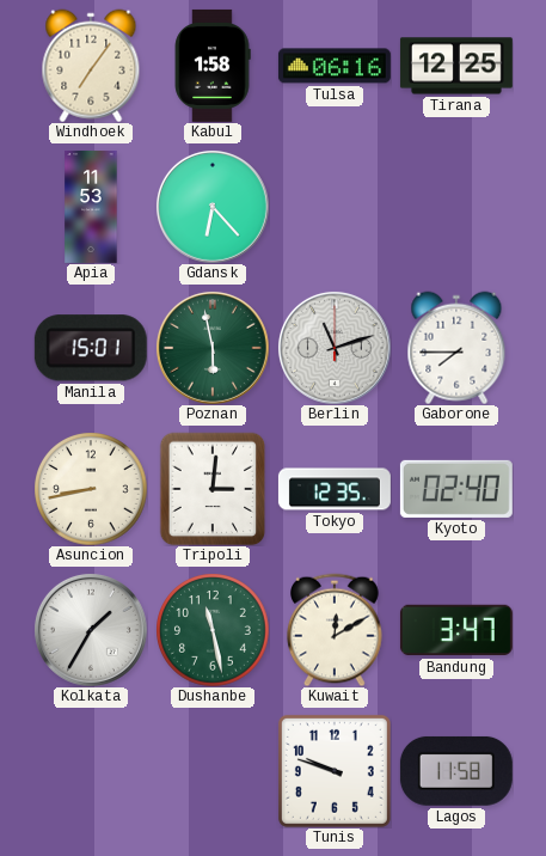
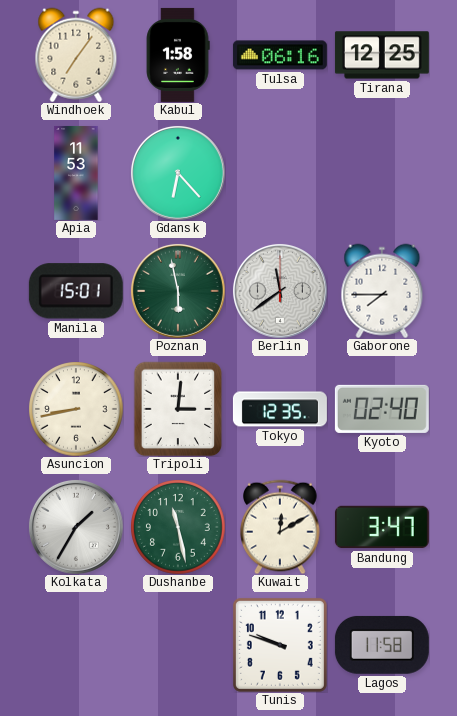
Berlin: 11:12 -> 11:39 (280, 291)
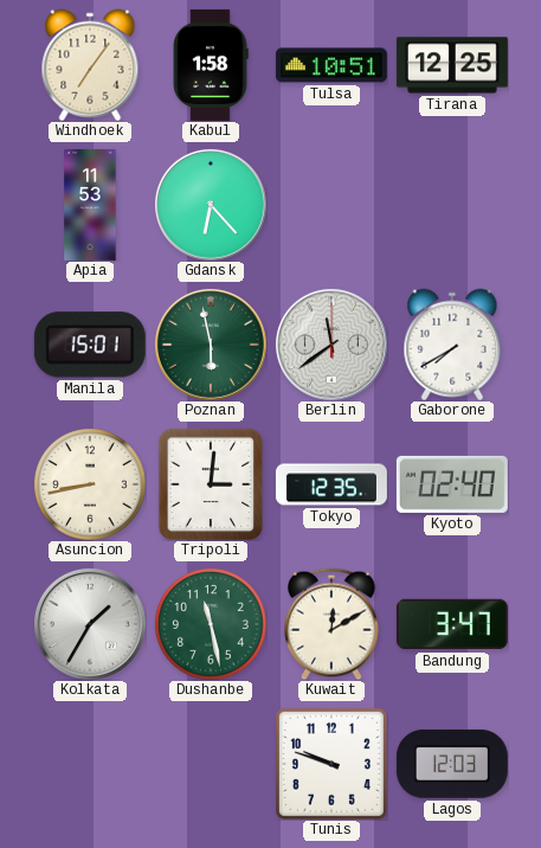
Tulsa: 06:16 -> 10:51 (331, 65)
Gaborone: 7:45 -> 7:40 (452, 345)
Lagos: 11:58 -> 12:03 (452, 764)
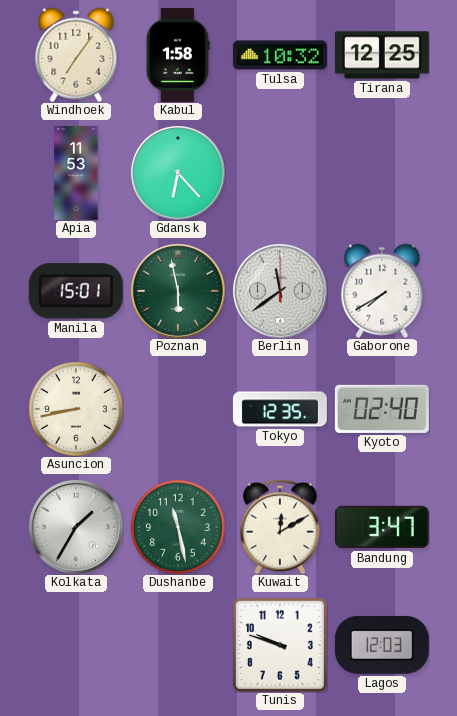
Tulsa: 10:51 -> 10:32 (280, 55)
Tripoli: 3:01 -> none (211, 484)
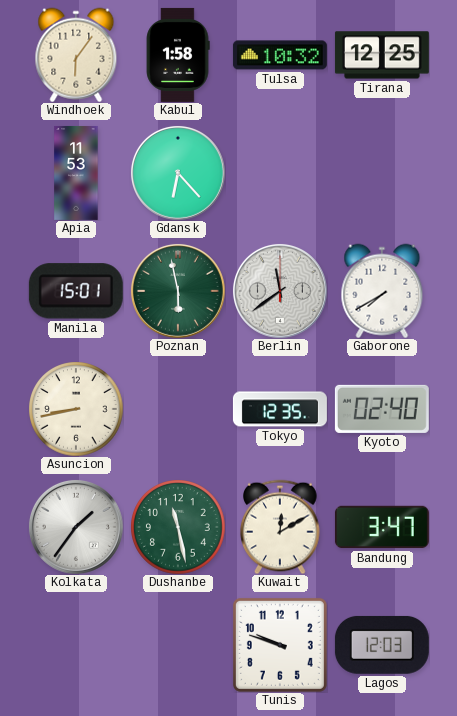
Windhoek: 7:06 -> 6:06 (76, 55)
Kolkata: 1:35 -> 1:36 (76, 527)
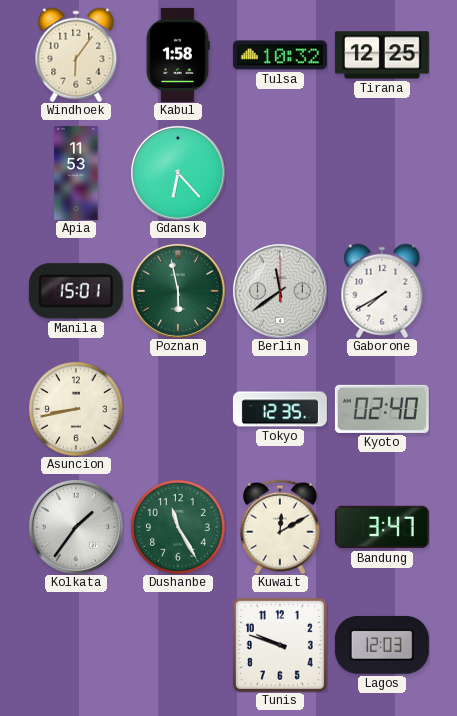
Dushanbe: 11:28 -> 11:25 (178, 527)
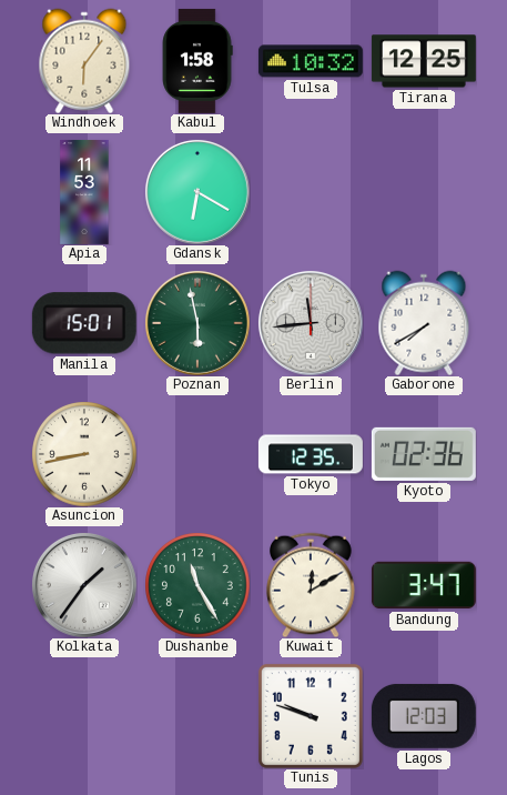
Gdansk: 6:23 -> 6:20 (197, 192)
Berlin: 11:39 -> 11:44 (311, 323)
Kyoto: 02:40 -> 02:36 (424, 454)
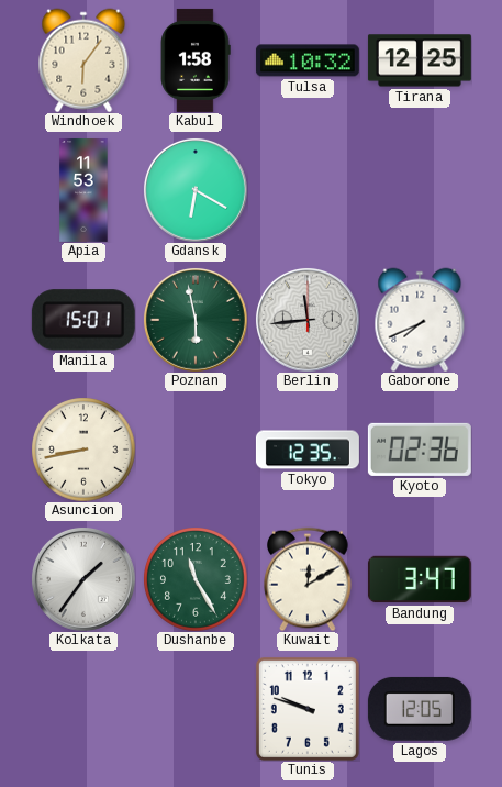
Gaborone: 7:40 -> 7:41 (420, 320)
Lagos: 12:03 -> 12:05 (420, 709)
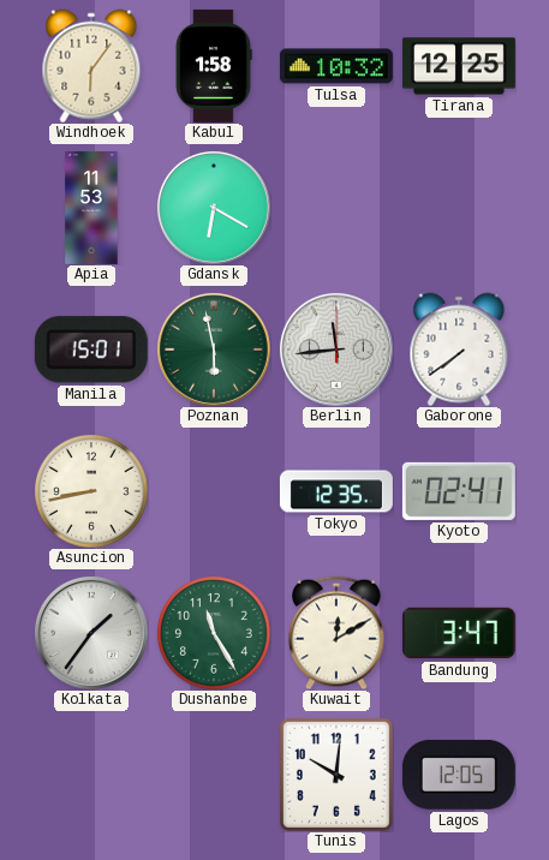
Gaborone: 7:41 -> 7:39 (459, 350)
Kyoto: 02:36 -> 02:41 (459, 491)
Tunis: 9:48 -> 10:01 (336, 775)
